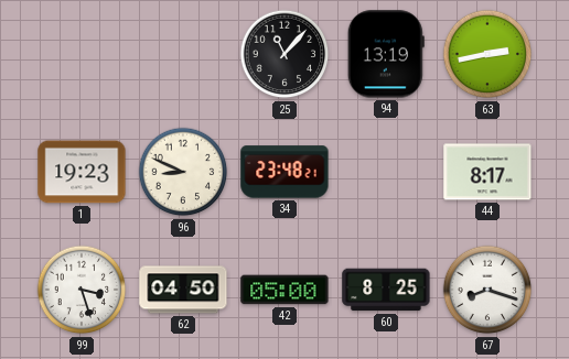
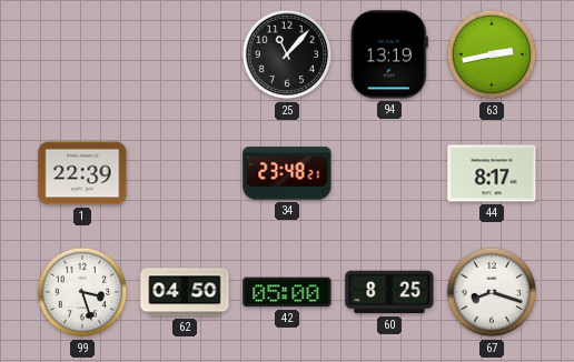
1: 19:23 -> 22:39 (82, 173)
96: 8:49 -> none (183, 172)
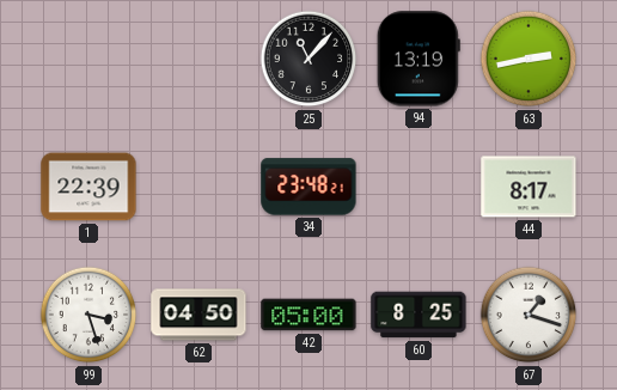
67: 8:18 -> 1:18 (529, 315)
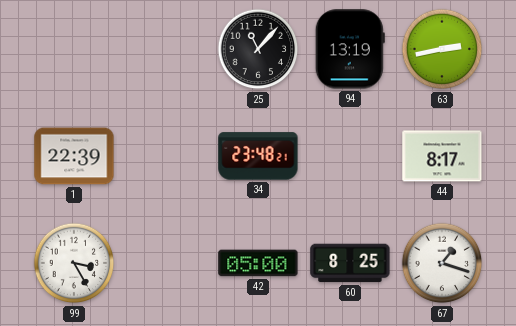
99: 3:27 -> 3:25 (74, 263)
62: 04:50 -> none (198, 315)
